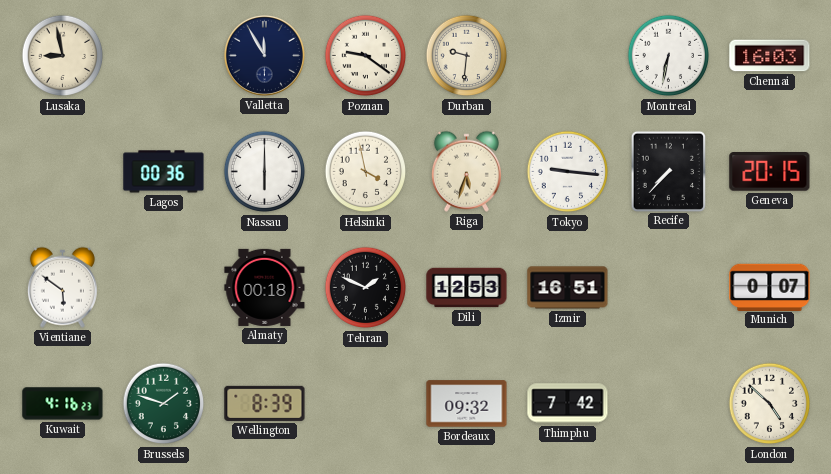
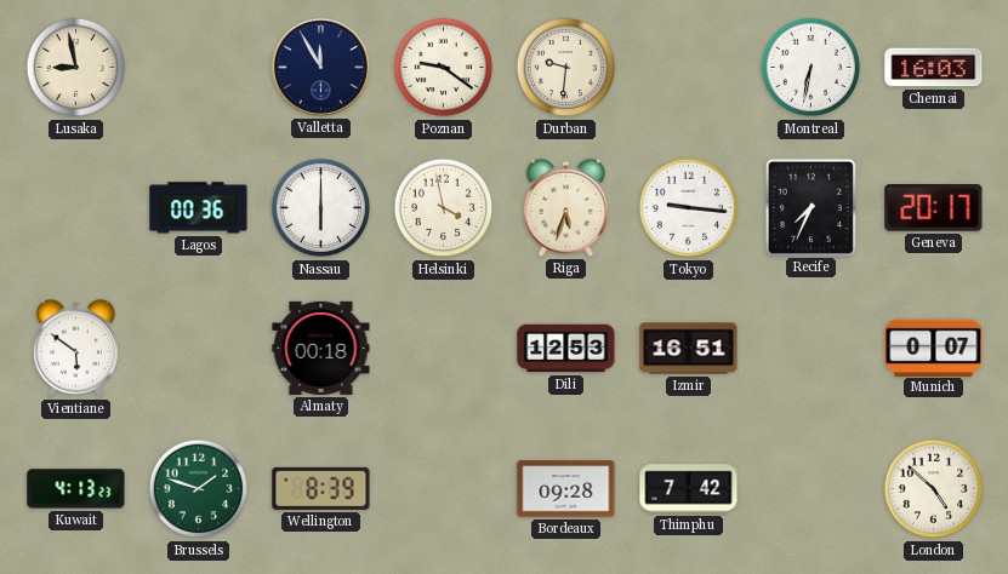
Recife: 7:37 -> 7:34 (810, 207)
Geneva: 20:15 -> 20:17 (934, 208)
Tehran: 1:49 -> none (366, 288)
Kuwait: 4:16 -> 4:13 (76, 489)
Bordeaux: 09:32 -> 09:28 (566, 489)
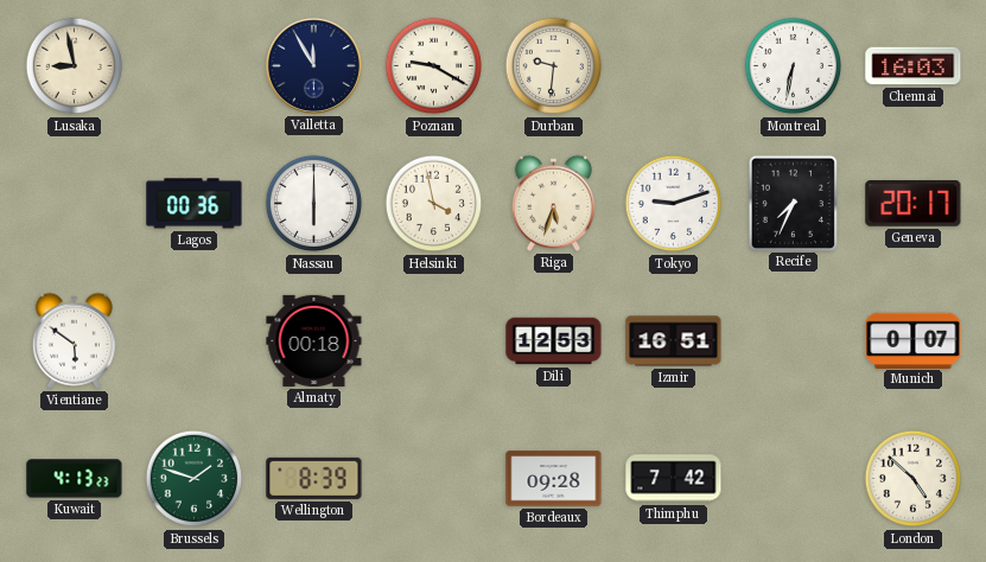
Poznan: 9:21 -> 9:20 (434, 66)
Tokyo: 9:16 -> 9:12 (674, 204)
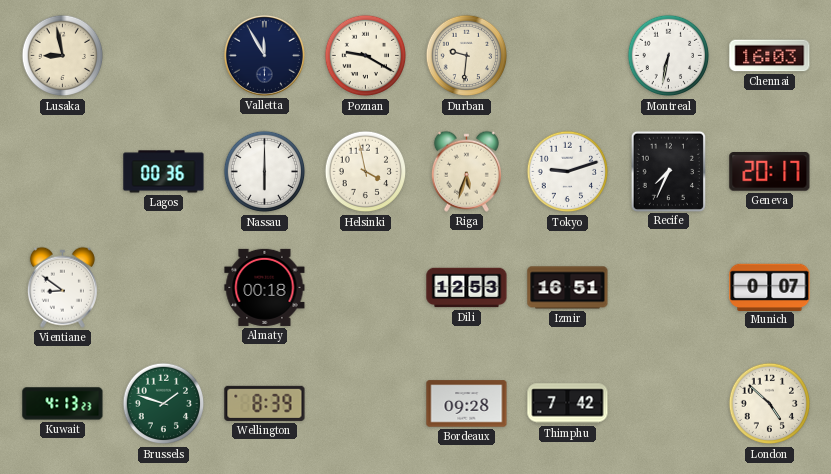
Vientiane: 5:51 -> 8:51 (62, 287)
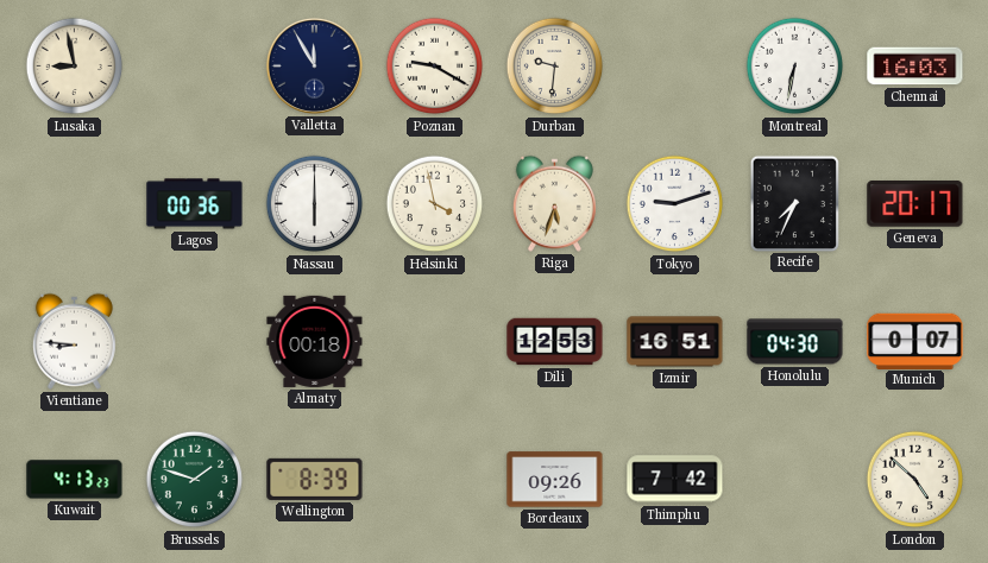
Vientiane: 8:51 -> 8:46 (74, 341)
Honolulu: none -> 04:30 (795, 342)
Bordeaux: 09:28 -> 09:26 (555, 480)
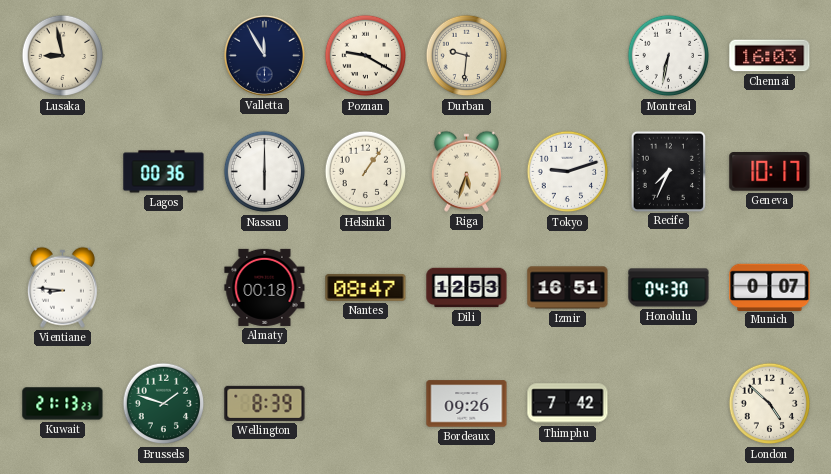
Helsinki: 3:58 -> 1:06 (366, 172)
Geneva: 20:17 -> 10:17 (770, 172)
Nantes: none -> 08:47 (366, 287)
Kuwait: 4:13 -> 21:13 (63, 404)
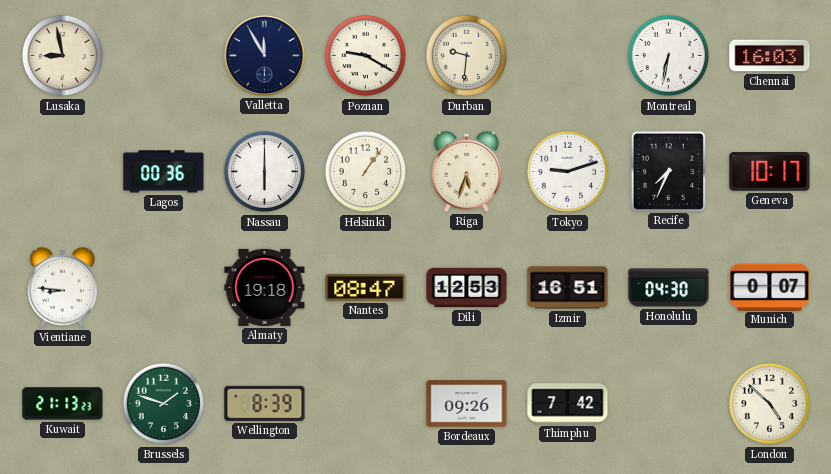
Almaty: 00:18 -> 19:18 (265, 287)
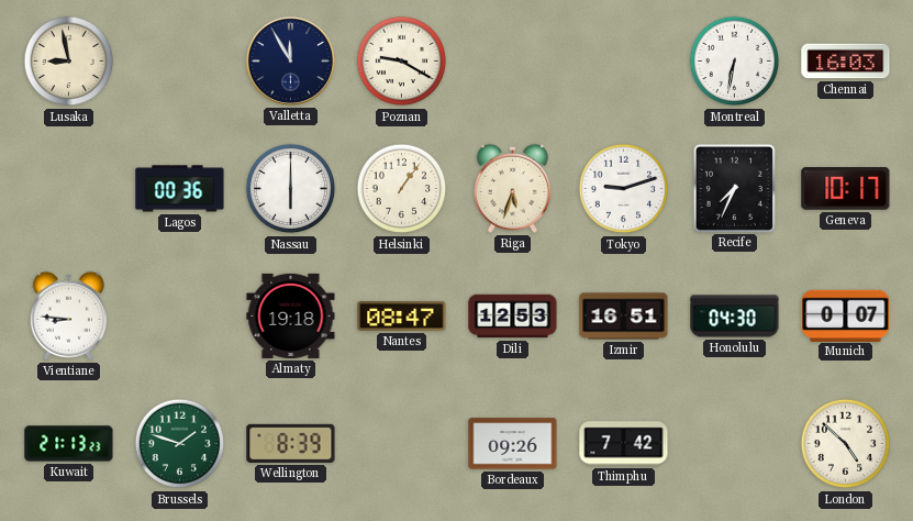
Durban: 9:31 -> none (467, 56)
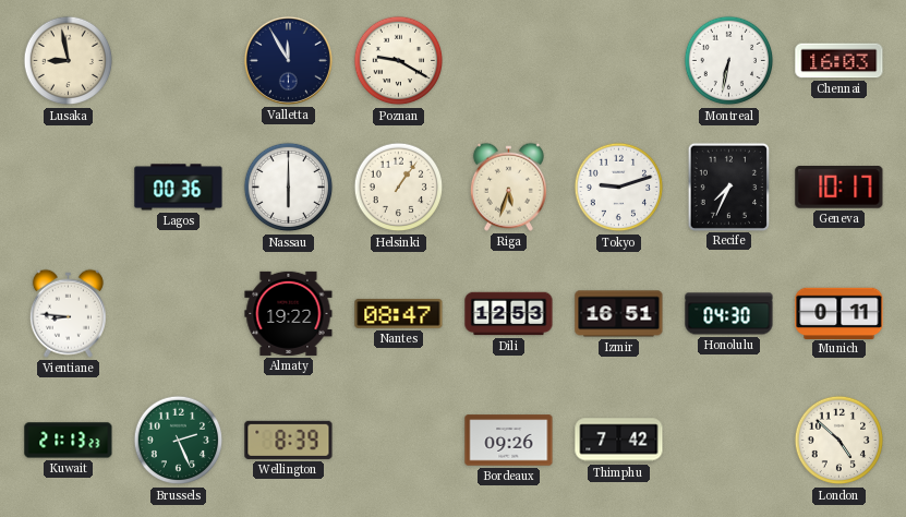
Almaty: 19:18 -> 19:22 (289, 313)
Munich: 0:07 -> 0:11 (839, 313)
Brussels: 1:48 -> 2:26 (179, 441)
